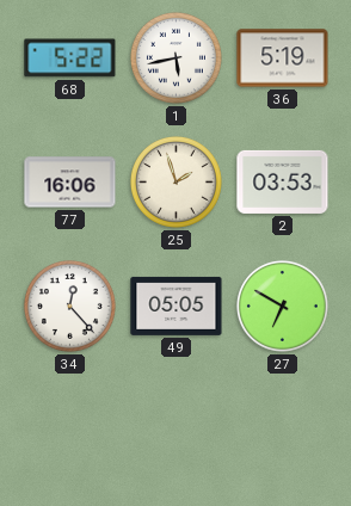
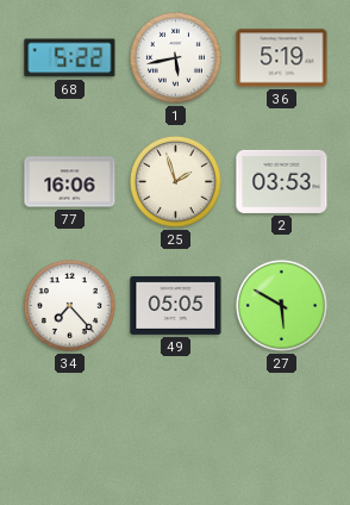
34: 12:23 -> 7:23 (69, 305)
27: 6:50 -> 5:50 (281, 305)
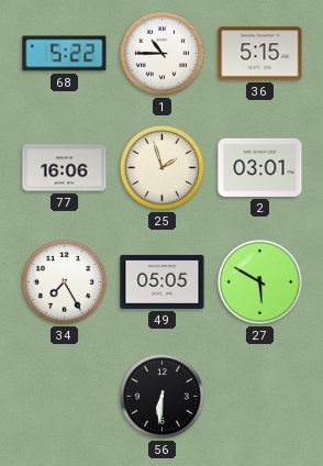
1: 5:43 -> 10:45 (161, 53)
36: 5:19 -> 5:15 (260, 54)
2: 03:53 -> 03:01 (260, 167)
34: 7:23 -> 7:25 (64, 281)
56: none -> 6:31 (161, 396)
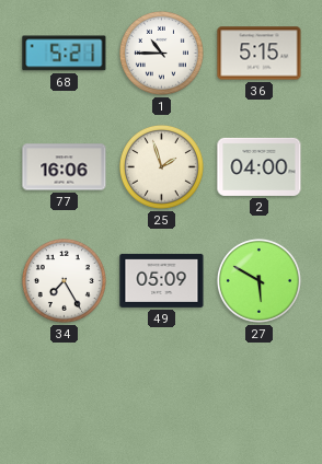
68: 5:22 -> 5:21 (65, 54)
2: 03:01 -> 04:00 (260, 166)
49: 05:05 -> 05:09 (162, 280)
56: 6:31 -> none (161, 396)
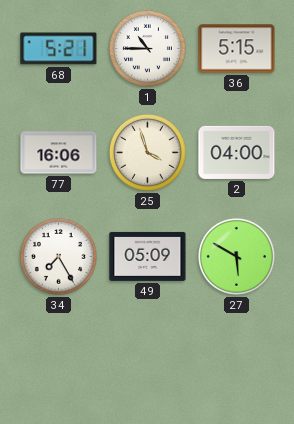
25: 1:57 -> 3:57 (147, 152)
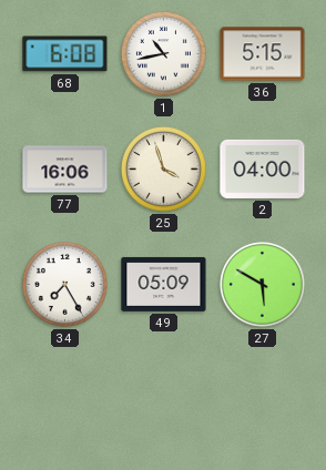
68: 5:21 -> 6:08 (65, 54)
1: 10:45 -> 10:43 (163, 53)
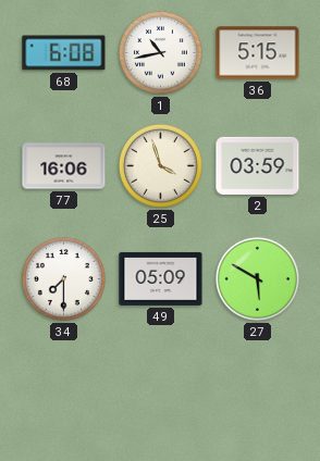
2: 04:00 -> 03:59 (258, 165)
34: 7:25 -> 7:30 (63, 278)
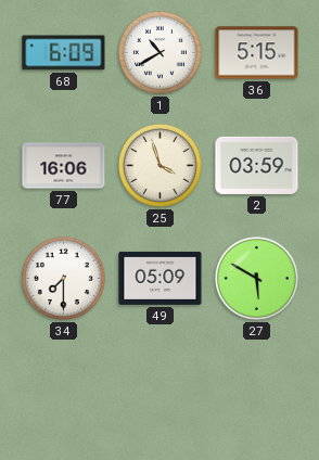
68: 6:08 -> 6:09 (64, 53)
1: 10:43 -> 10:40 (159, 52)
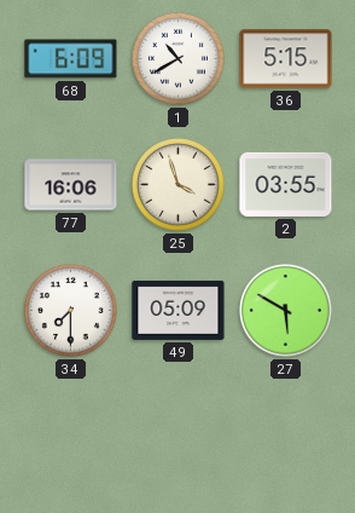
2: 03:59 -> 03:55 (286, 184)
